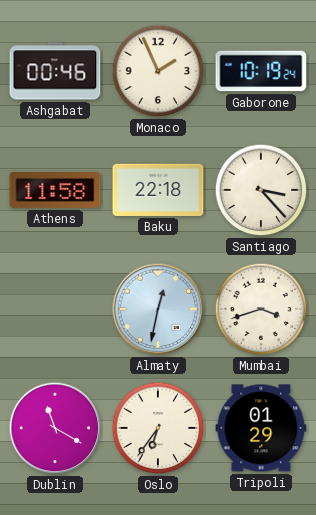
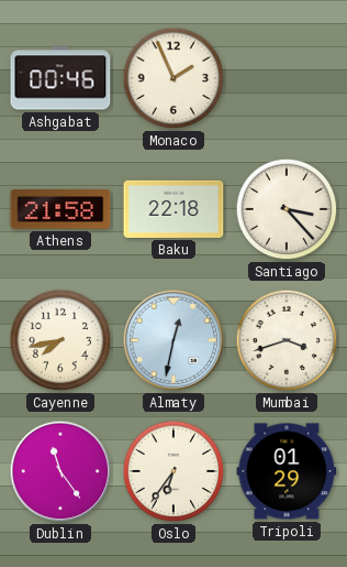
Gaborone: 10:19 -> none (261, 71)
Athens: 11:58 -> 21:58 (60, 209)
Cayenne: none -> 7:43 (60, 340)
Dublin: 11:20 -> 11:24 (60, 471)
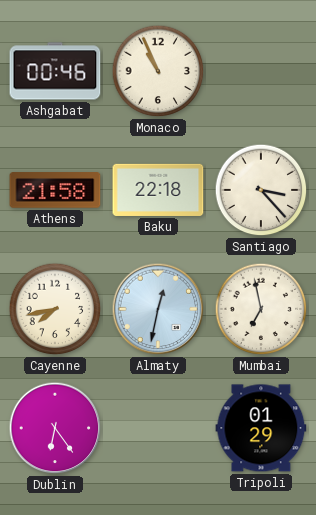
Monaco: 1:56 -> 10:56 (158, 71)
Mumbai: 3:42 -> 6:58 (261, 309)
Dublin: 11:24 -> 6:24 (55, 428)
Oslo: 6:36 -> none (173, 471)
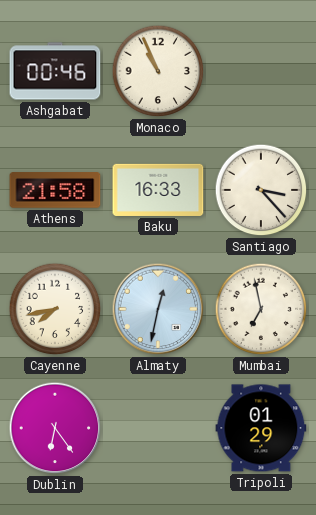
Baku: 22:18 -> 16:33 (158, 190)
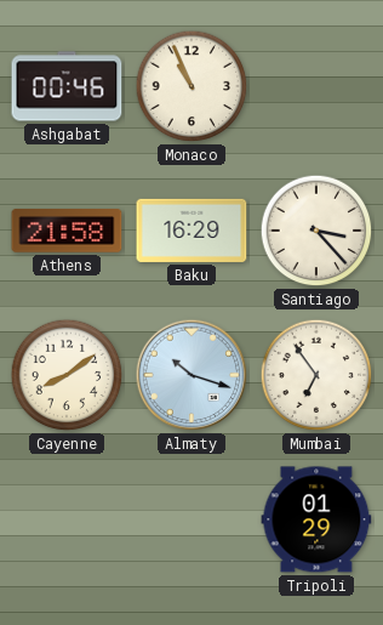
Baku: 16:33 -> 16:29 (191, 231)
Cayenne: 7:43 -> 8:09 (67, 375)
Almaty: 12:32 -> 10:18 (191, 375)
Mumbai: 6:58 -> 6:54 (316, 375)
Dublin: 6:24 -> none (55, 428)
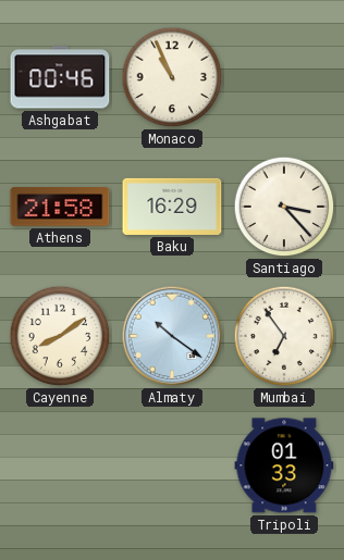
Almaty: 10:18 -> 10:21 (172, 336)
Tripoli: 01:29 -> 01:33 (284, 465)
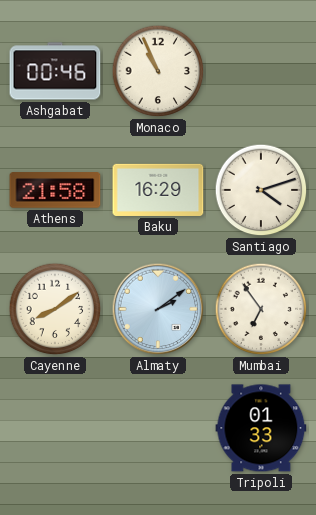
Santiago: 3:23 -> 4:12 (261, 190)
Almaty: 10:21 -> 2:09 (158, 309)
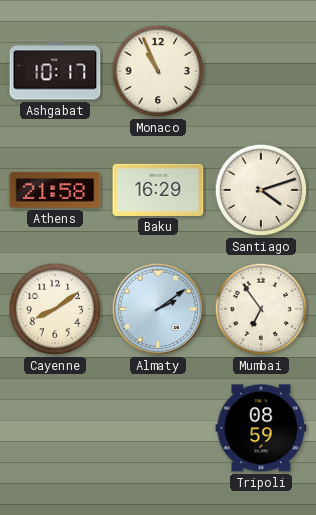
Ashgabat: 00:46 -> 10:17 (55, 71)
Tripoli: 01:33 -> 08:59 (261, 428)
